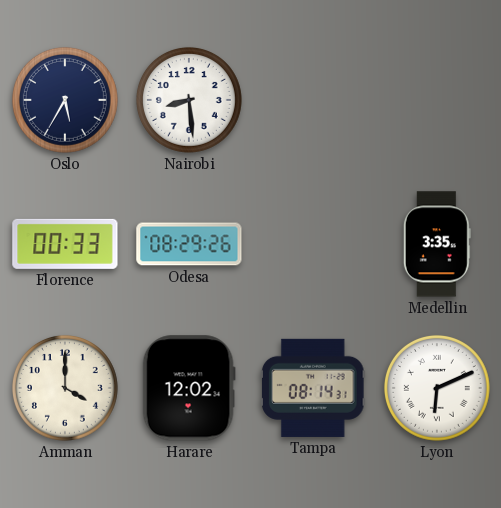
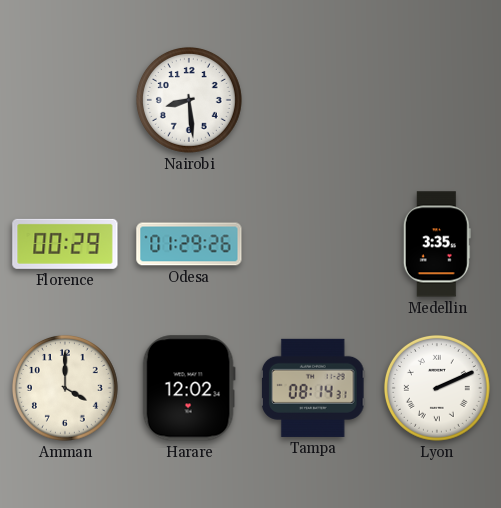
Oslo: 5:35 -> none (65, 100)
Florence: 00:33 -> 00:29 (65, 244)
Odesa: 08:29 -> 01:29 (189, 244)
Lyon: 6:11 -> 2:11 (437, 388)
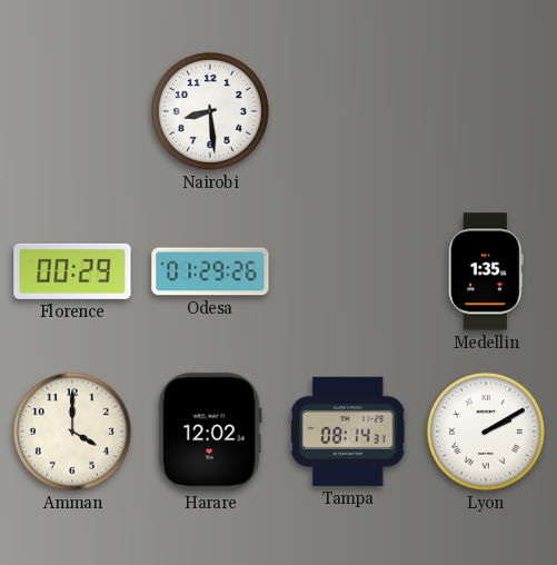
Medellin: 3:35 -> 1:35 (486, 271)
Lyon: 2:11 -> 2:10 (486, 432)
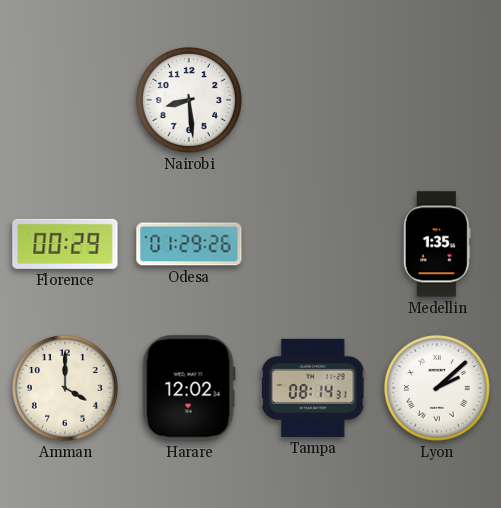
Lyon: 2:10 -> 2:08 (437, 388)
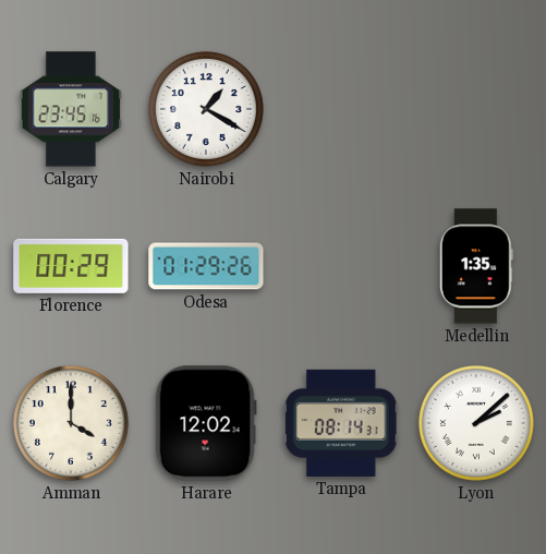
Calgary: none -> 23:45 (71, 109)
Nairobi: 8:29 -> 1:20 (206, 109)
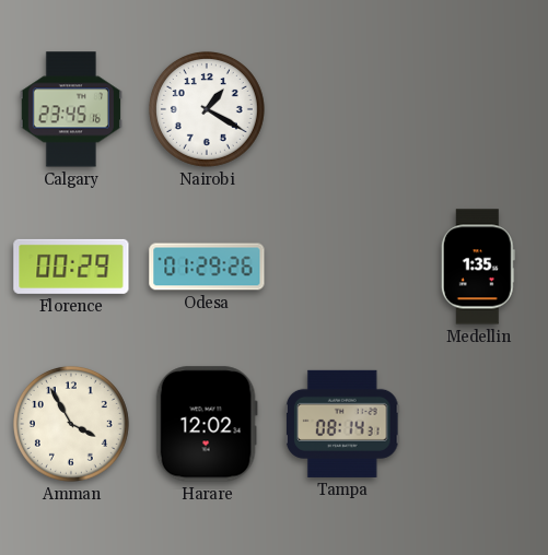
Amman: 4:00 -> 3:55 (71, 424)
Lyon: 2:08 -> none (476, 423)
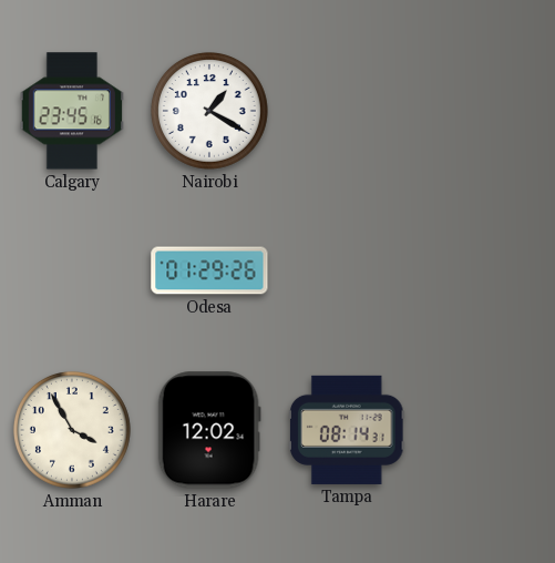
Florence: 00:29 -> none (71, 267)
Medellin: 1:35 -> none (478, 267)
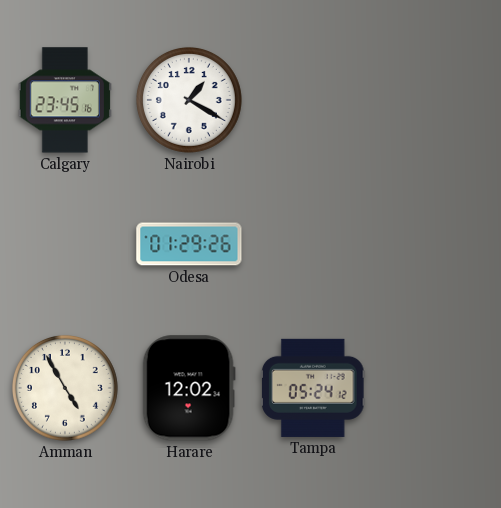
Amman: 3:55 -> 4:55 (65, 388)
Tampa: 08:14 -> 05:24 (314, 388)
